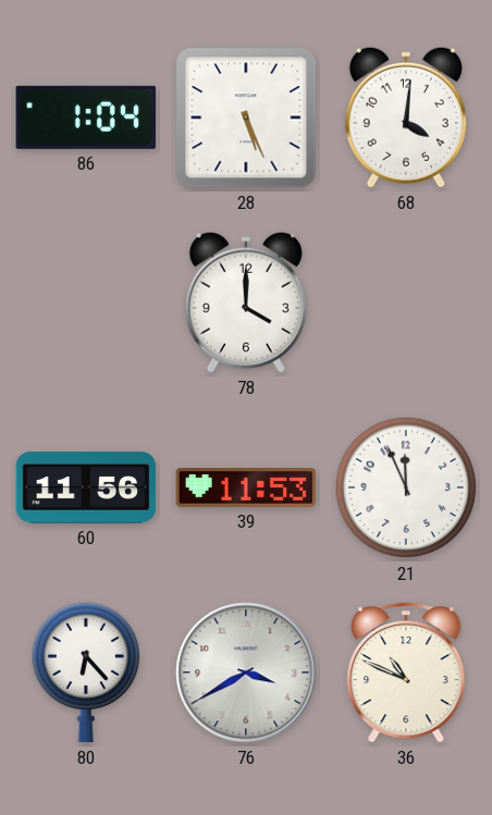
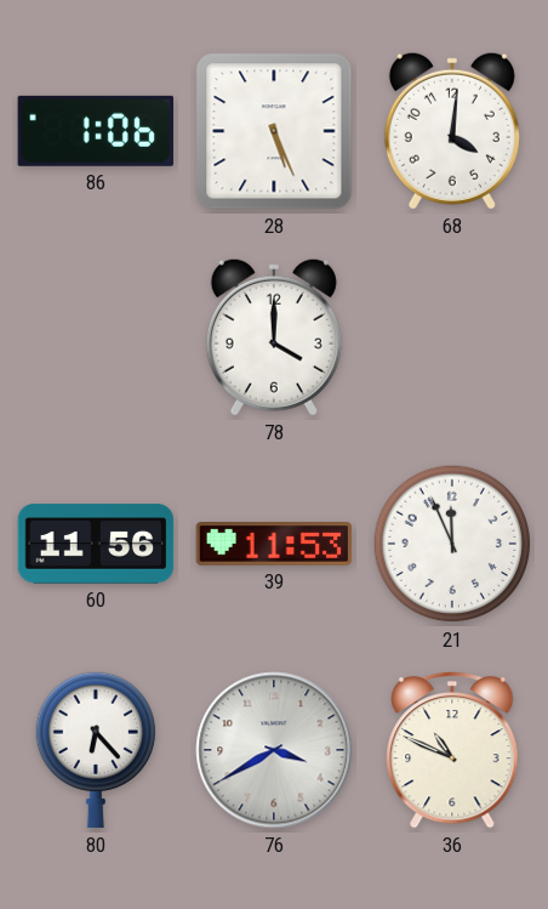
86: 1:04 -> 1:06 (96, 131)
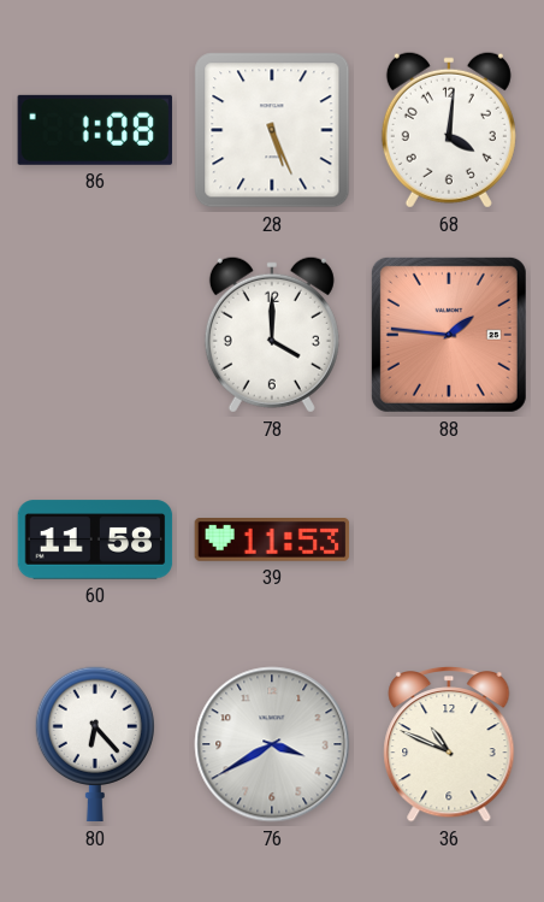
86: 1:06 -> 1:08 (95, 130)
88: none -> 1:46 (449, 335)
60: 11:56 -> 11:58 (95, 540)
21: 11:56 -> none (452, 544)
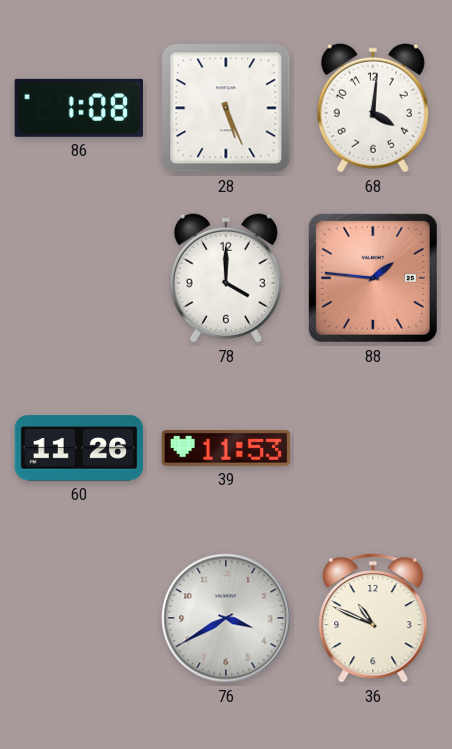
60: 11:58 -> 11:26 (79, 448)
80: 6:23 -> none (94, 744)
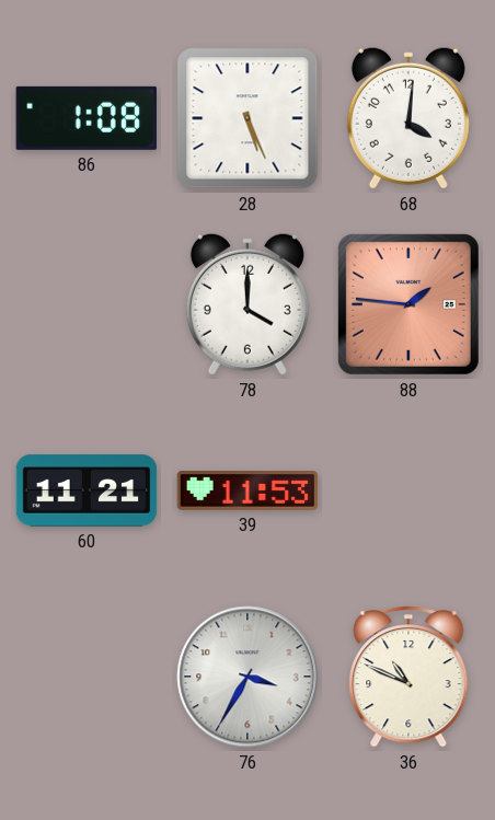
60: 11:26 -> 11:21 (87, 490)
76: 3:40 -> 3:35 (248, 677)
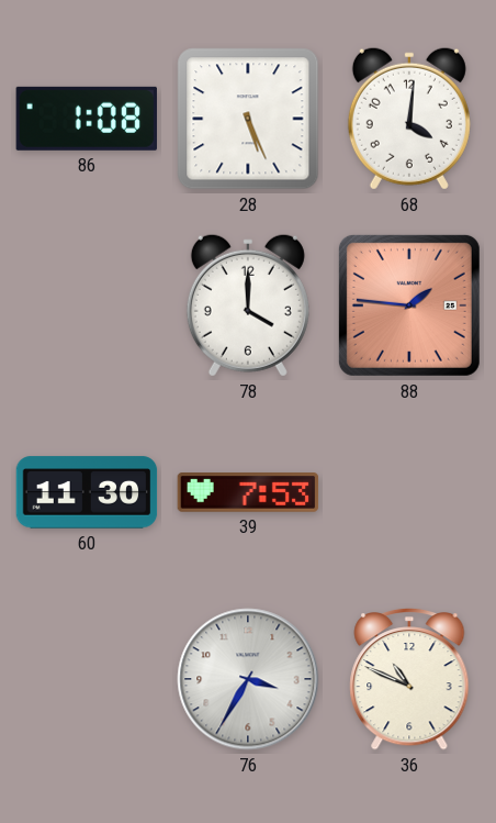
60: 11:21 -> 11:30 (87, 492)
39: 11:53 -> 7:53 (248, 493)
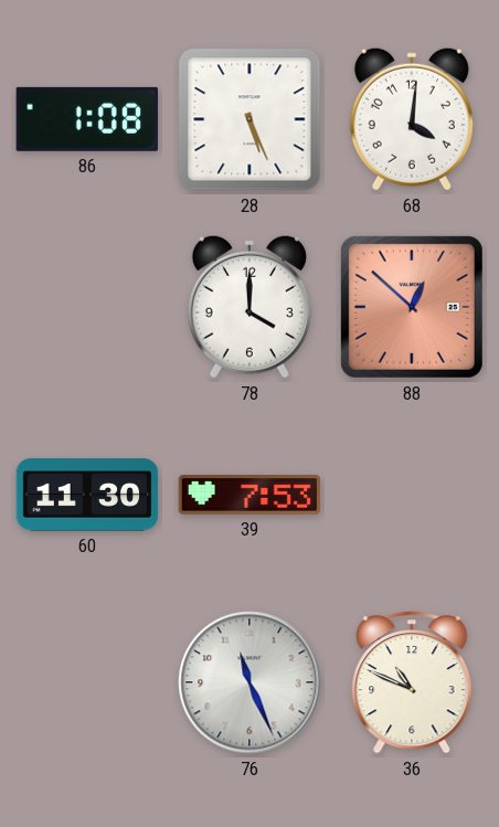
88: 1:46 -> 12:52 (412, 307)
76: 3:35 -> 11:26 (250, 682)
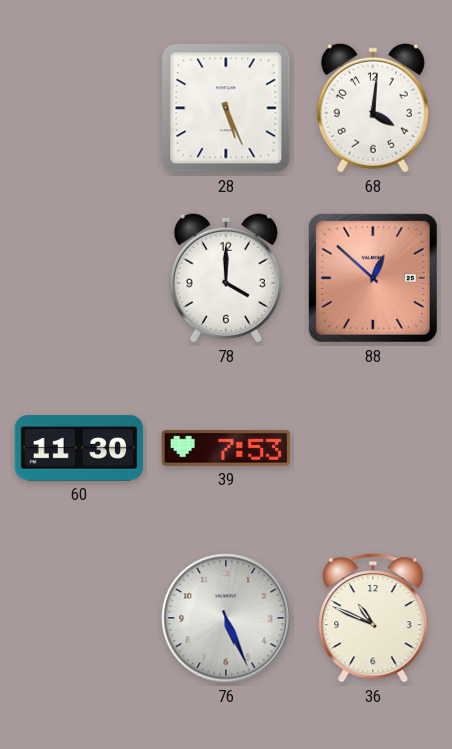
86: 1:08 -> none (87, 119)
76: 11:26 -> 5:26 (226, 618)
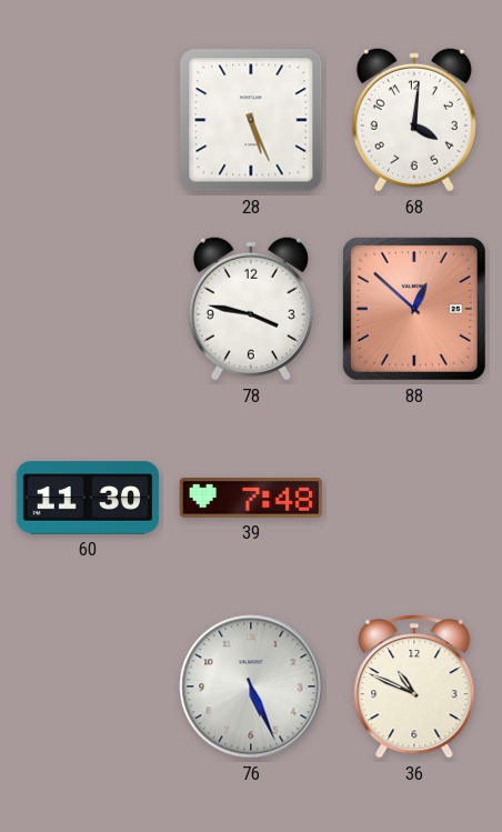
78: 4:00 -> 3:47 (251, 309)
39: 7:53 -> 7:48 (251, 499)
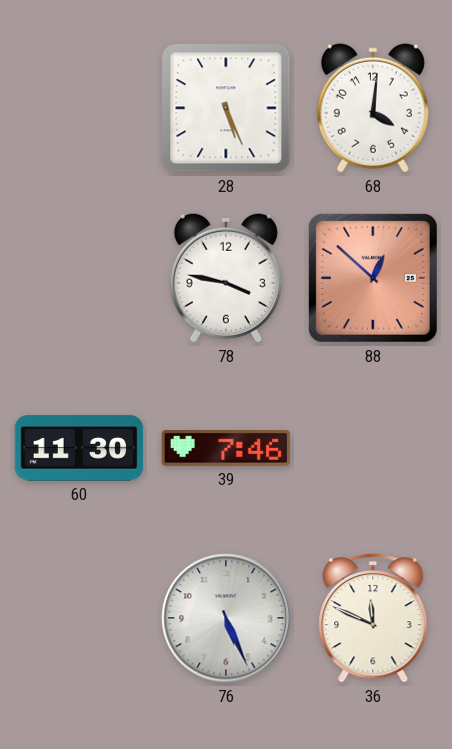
39: 7:48 -> 7:46 (226, 449)
36: 10:49 -> 11:49 (373, 618)
